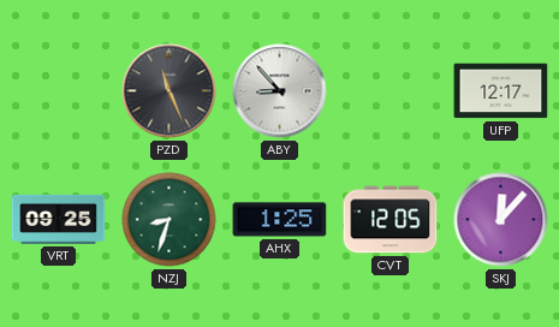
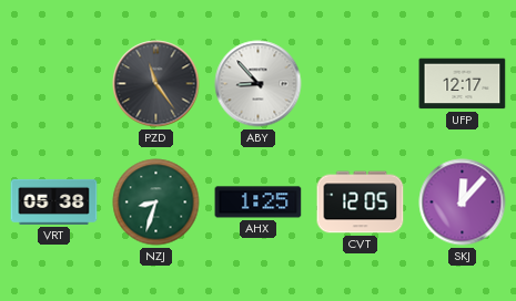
PZD: 11:26 -> 11:24 (156, 84)
VRT: 09:25 -> 05:38 (54, 201)
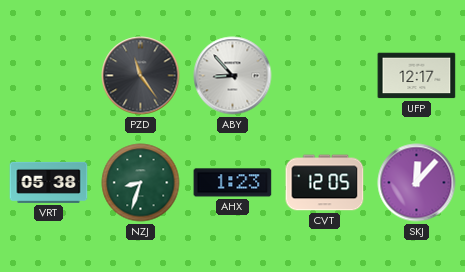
AHX: 1:25 -> 1:23 (233, 183)
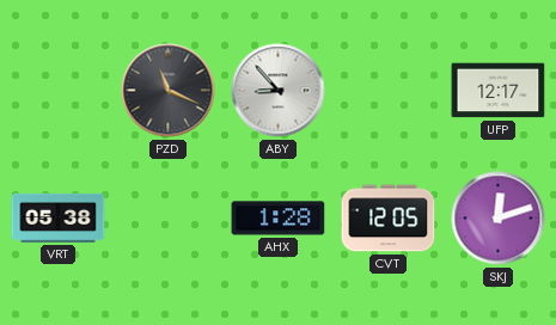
PZD: 11:24 -> 11:19 (169, 91)
NZJ: 8:33 -> none (141, 183)
AHX: 1:23 -> 1:28 (279, 219)
SKJ: 12:07 -> 12:12 (499, 219)
